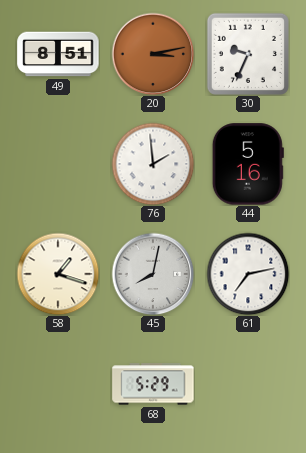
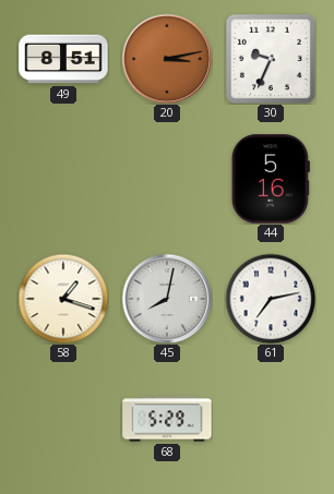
76: 1:59 -> none (153, 164)
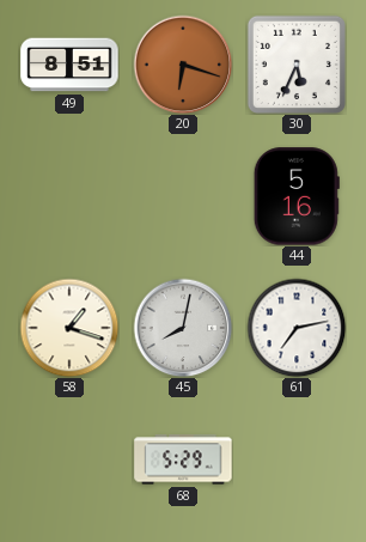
20: 3:13 -> 6:18 (183, 65)
30: 9:34 -> 5:34 (297, 65)
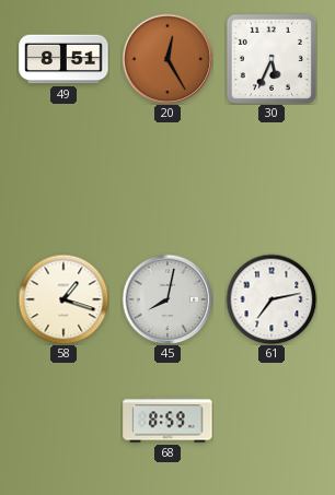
20: 6:18 -> 12:25 (168, 59)
44: 5:16 -> none (297, 196)
68: 5:29 -> 8:59 (168, 420)
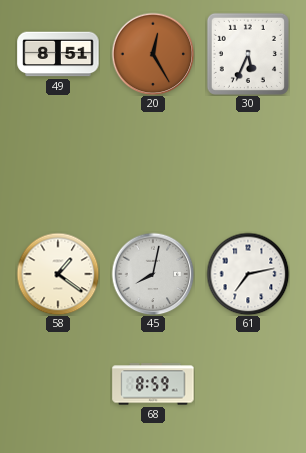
58: 1:18 -> 1:21 (58, 274)
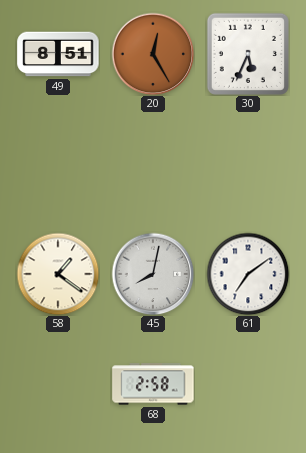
61: 7:13 -> 7:09 (248, 274)
68: 8:59 -> 2:58 (153, 384)
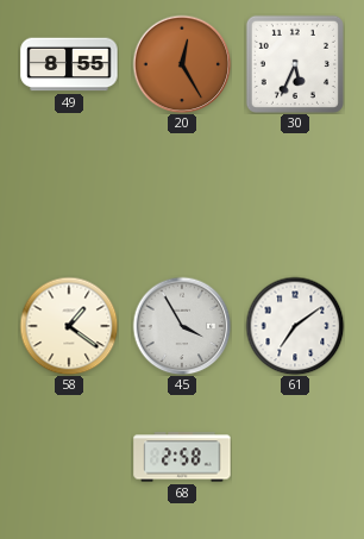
49: 8:51 -> 8:55 (69, 64)
45: 8:02 -> 3:55 (182, 326)
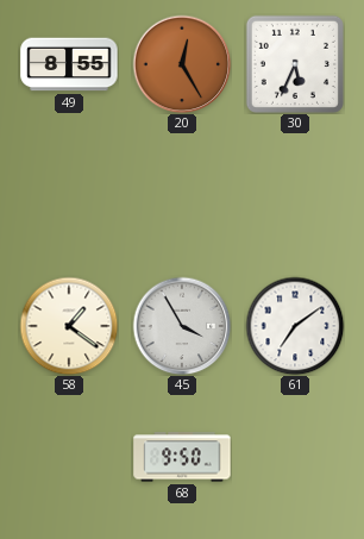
68: 2:58 -> 9:50 (182, 457)
